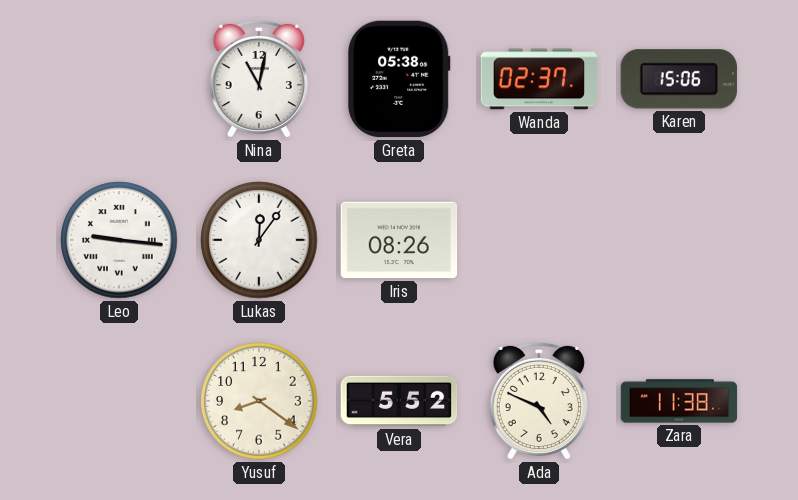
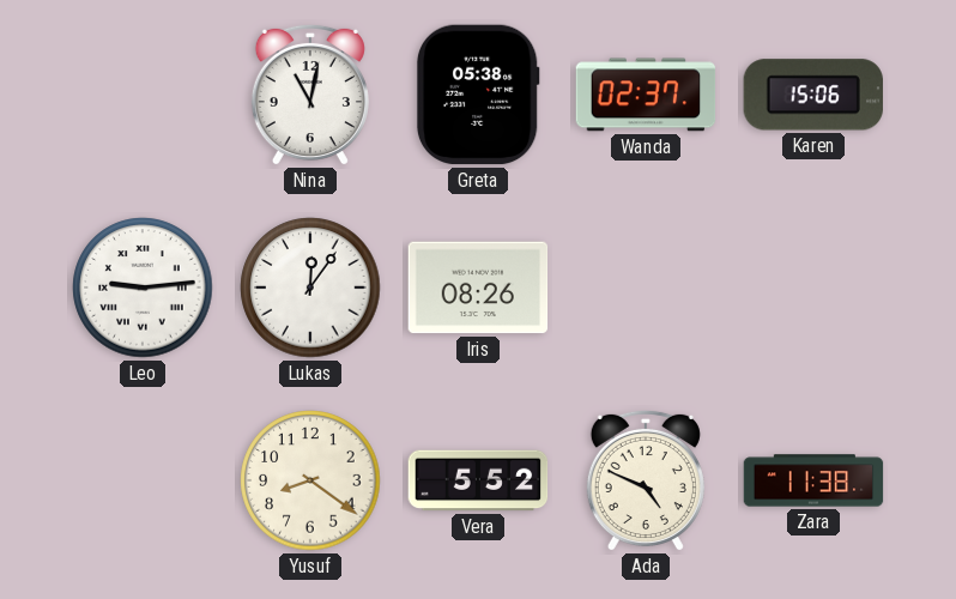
Leo: 9:16 -> 9:14 (143, 288)
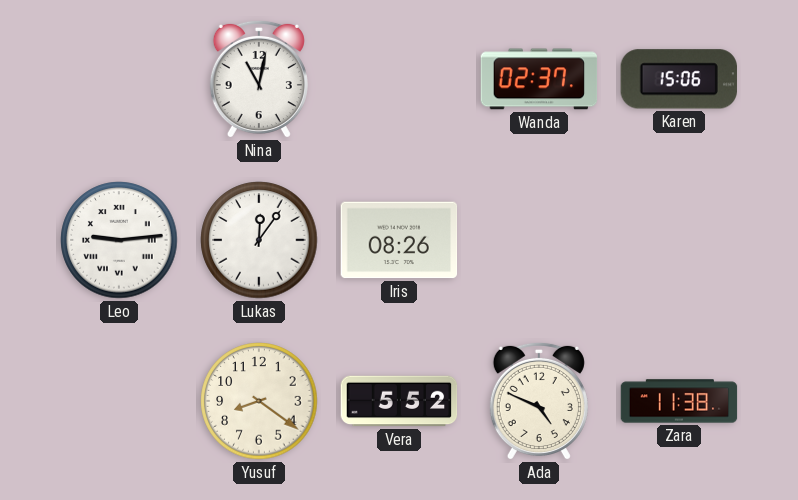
Greta: 05:38 -> none (478, 95)
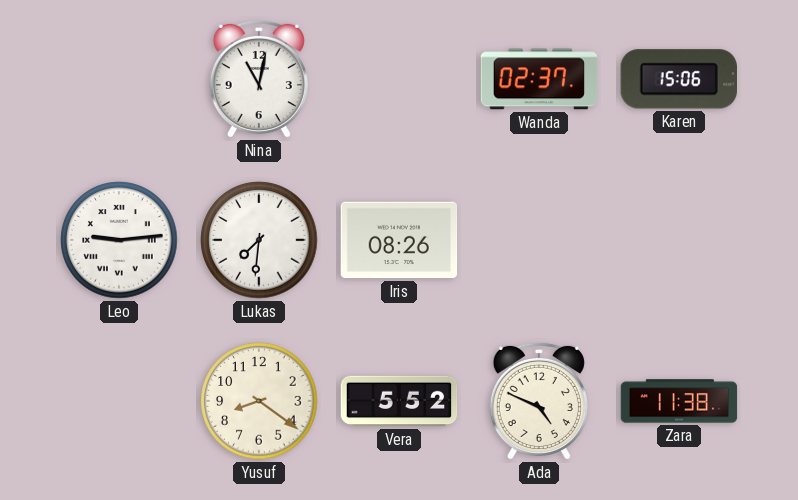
Lukas: 12:06 -> 7:31 (259, 240)
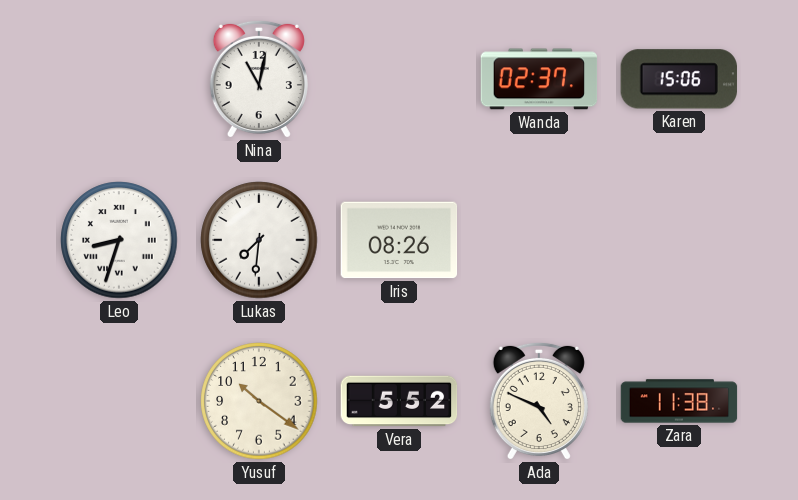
Leo: 9:14 -> 8:33 (119, 240)
Yusuf: 8:21 -> 10:21 (259, 401)
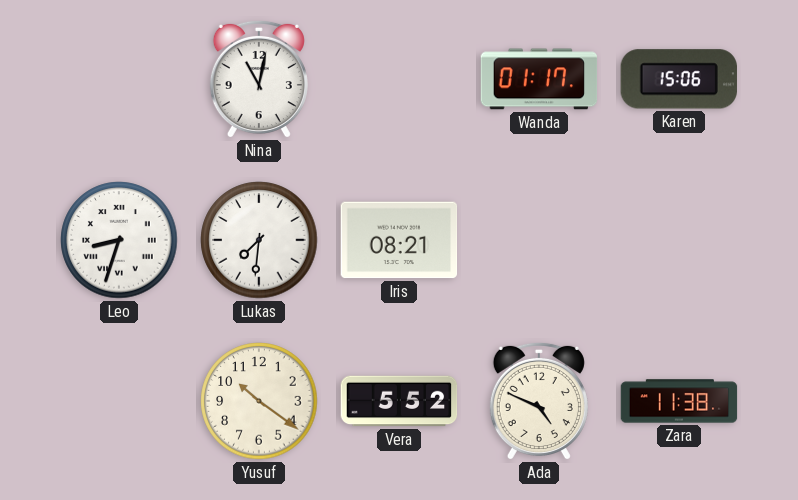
Wanda: 02:37 -> 01:17 (539, 79)
Iris: 08:26 -> 08:21 (399, 240)
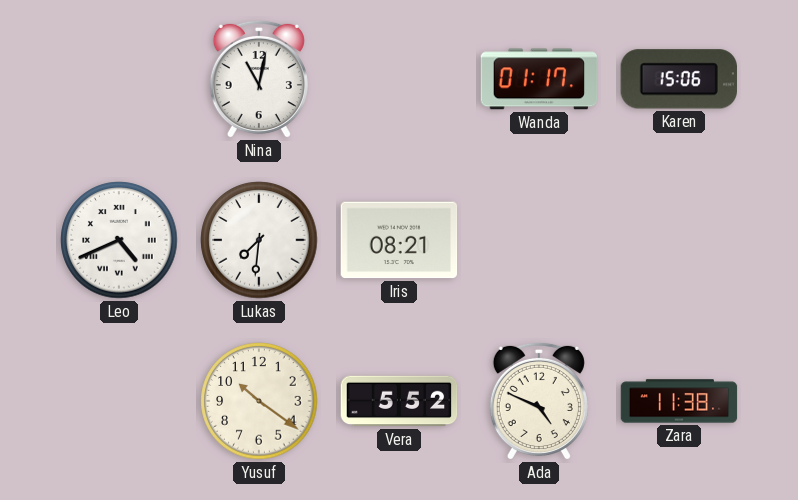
Leo: 8:33 -> 4:41 (119, 240)
